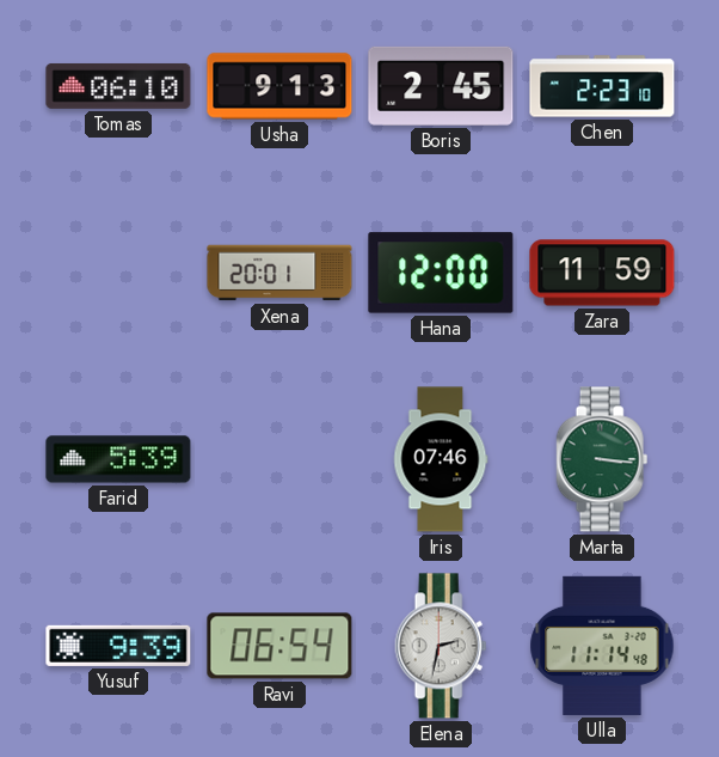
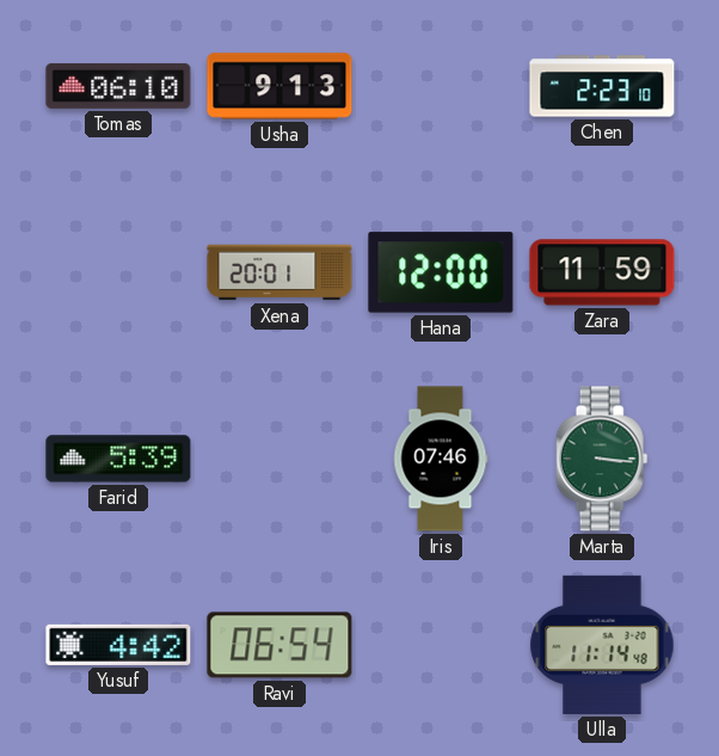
Boris: 2:45 -> none (441, 86)
Yusuf: 9:39 -> 4:42 (118, 645)
Elena: 2:32 -> none (441, 646)
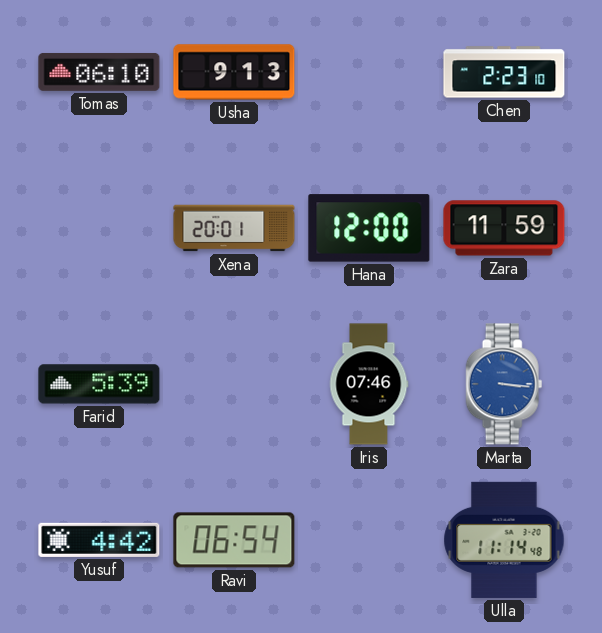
Marta dial: green -> blue (504, 384)
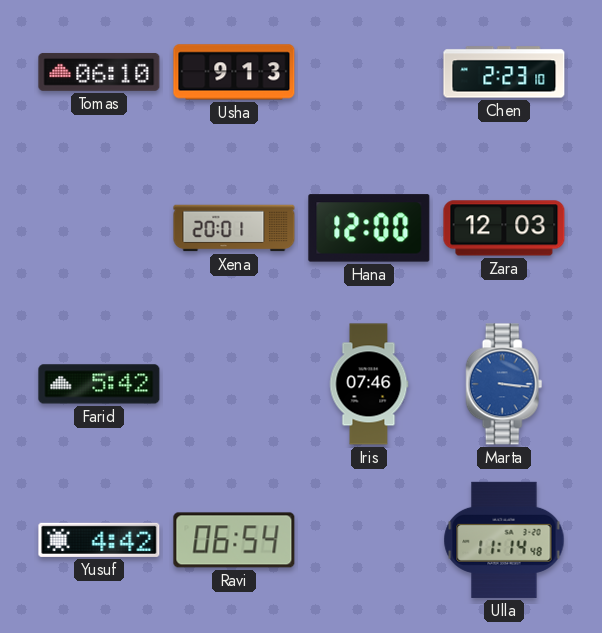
Zara: 11:59 -> 12:03 (504, 228)
Farid: 5:39 -> 5:42 (99, 384)
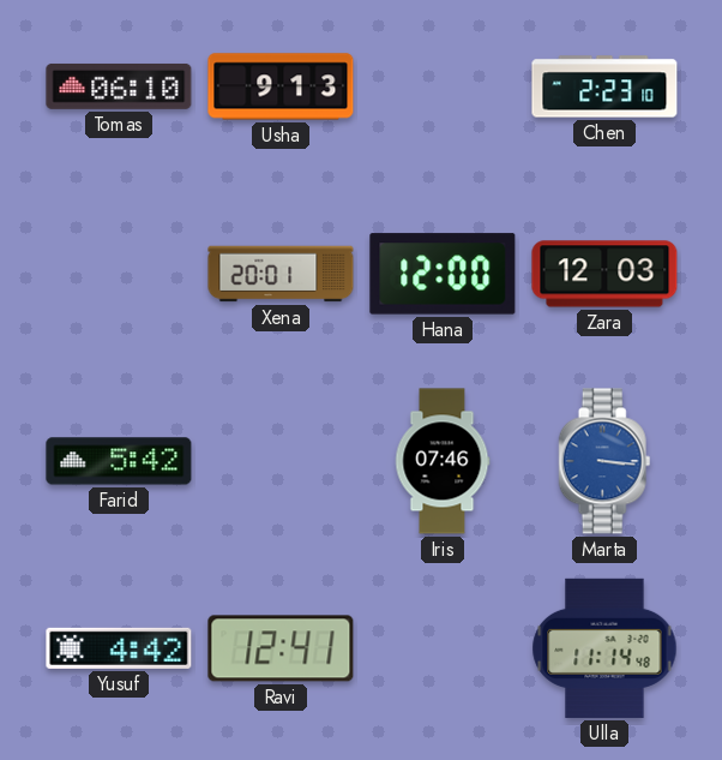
Ravi: 06:54 -> 12:41 (281, 648)
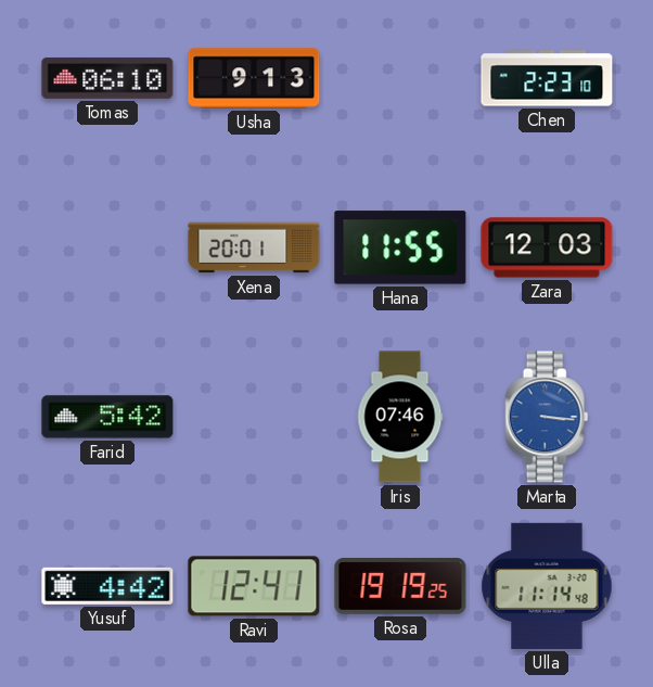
Hana: 12:00 -> 11:55 (400, 247)
Rosa: none -> 19:19 (400, 587)
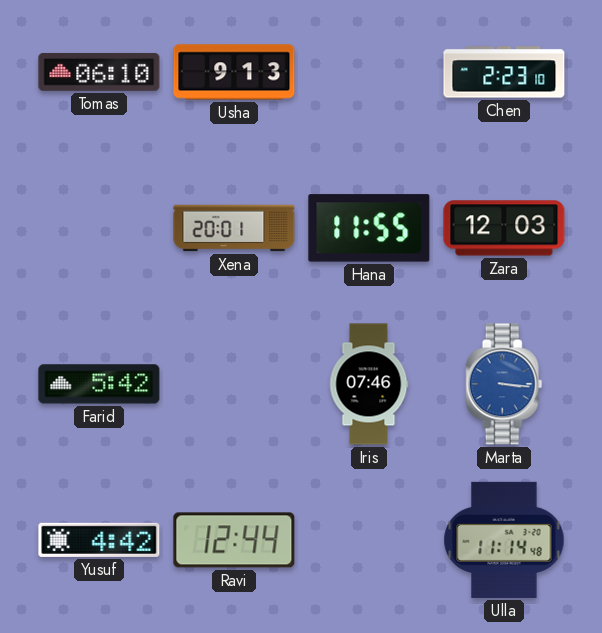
Ravi: 12:41 -> 12:44 (234, 540)
Rosa: 19:19 -> none (400, 587)
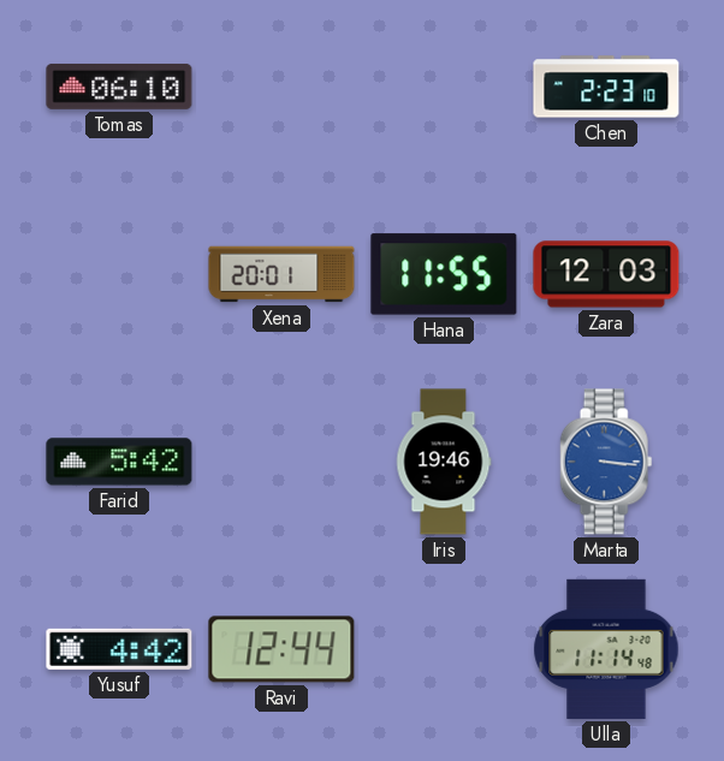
Usha: 9:13 -> none (234, 72)
Iris: 07:46 -> 19:46 (444, 462)
